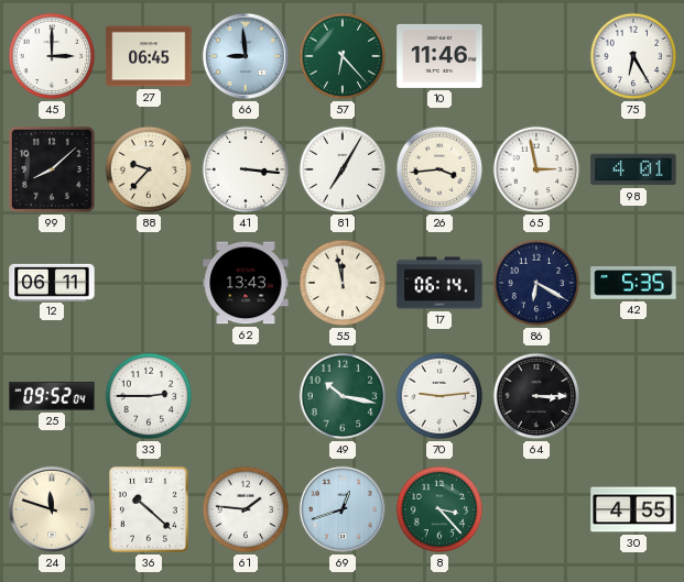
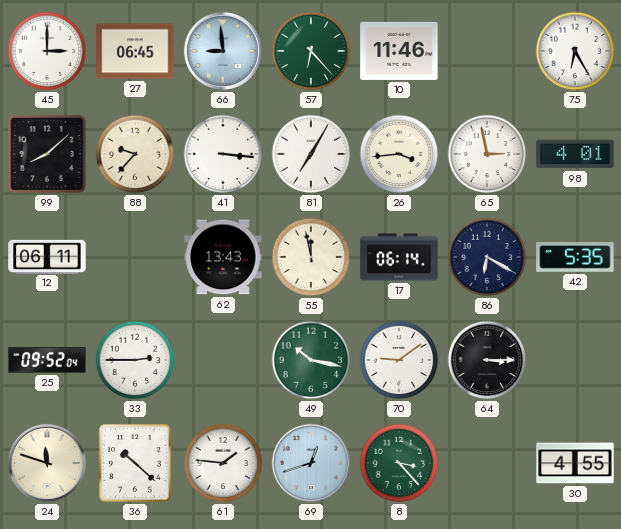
70: 9:14 -> 9:09 (399, 360)
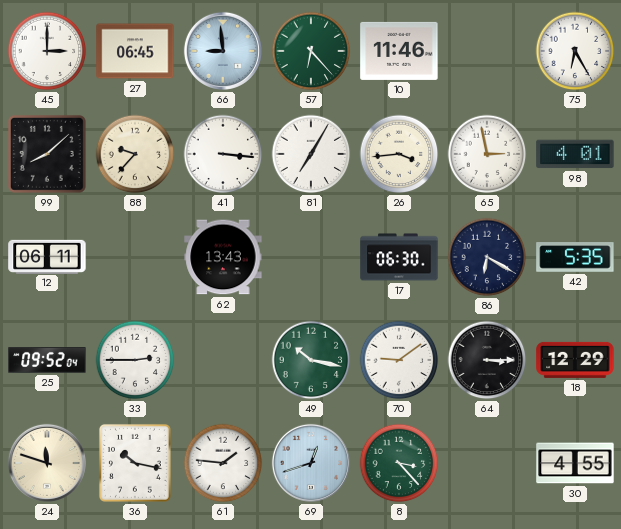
55: 11:58 -> none (311, 257)
17: 06:14 -> 06:30 (399, 257)
18: none -> 12:29 (575, 360)
36: 10:22 -> 10:17 (135, 463)
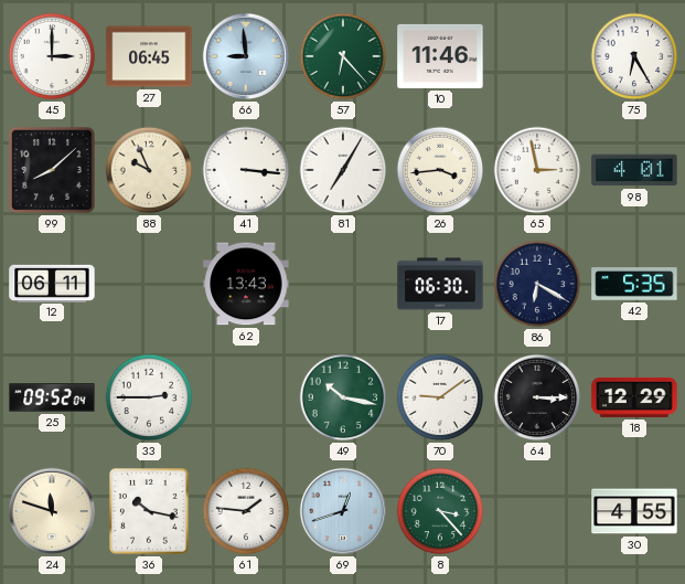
88: 9:37 -> 9:56 (149, 170)
